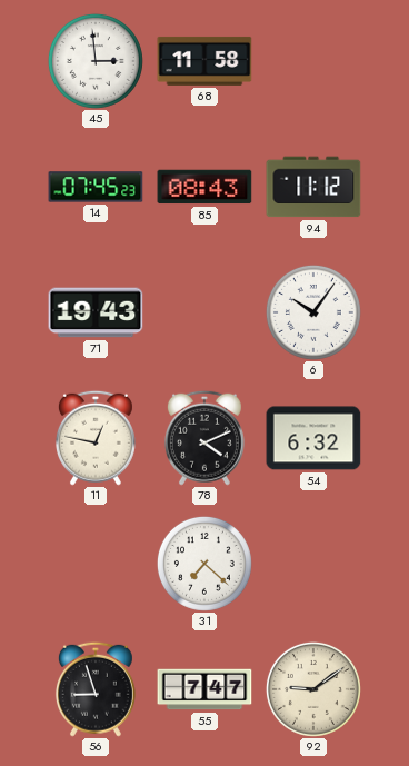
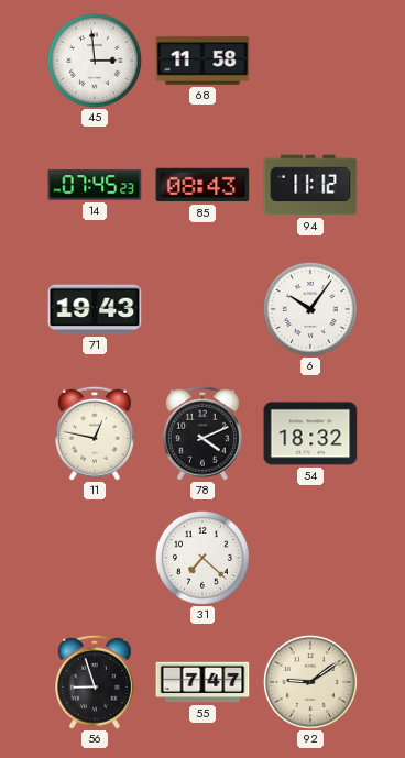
54: 6:32 -> 18:32 (310, 433)
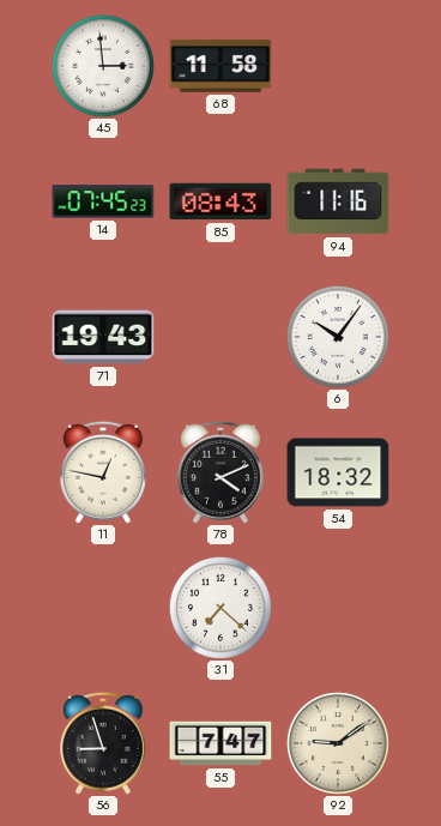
94: 11:12 -> 11:16 (338, 201)
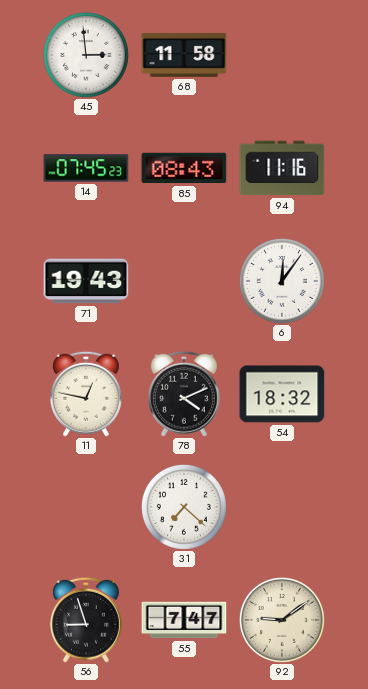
6: 10:06 -> 12:06 (282, 281)
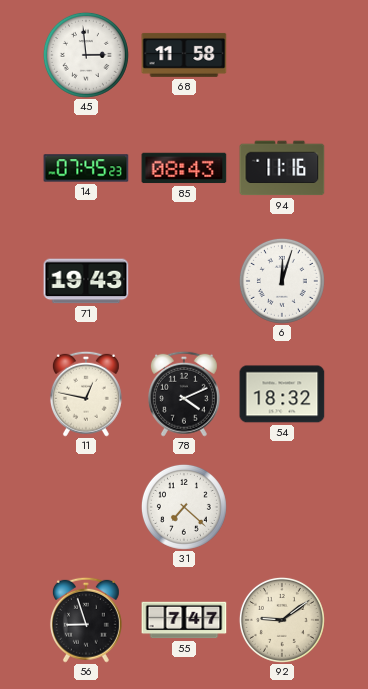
6: 12:06 -> 12:03 (282, 281)
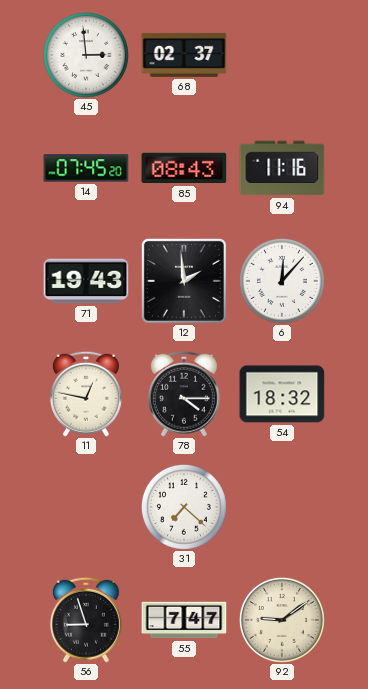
68: 11:58 -> 02:37 (184, 55)
14: 07:45:23 -> 07:45:20 (86, 168)
12: none -> 1:59 (184, 281)
6: 12:03 -> 12:07 (282, 281)
78: 4:11 -> 4:15 (184, 394)
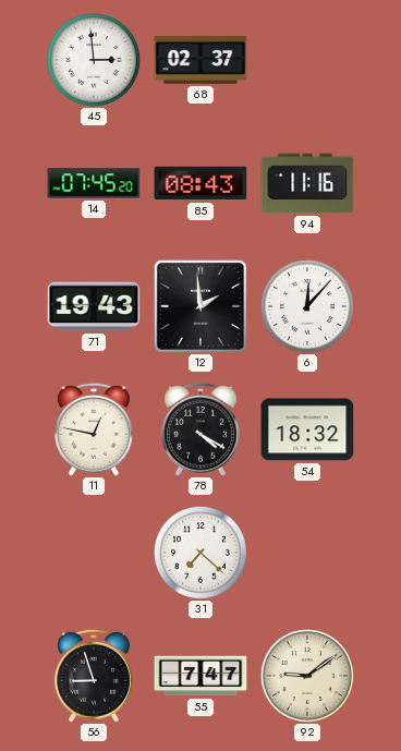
78: 4:15 -> 4:20 (200, 429)
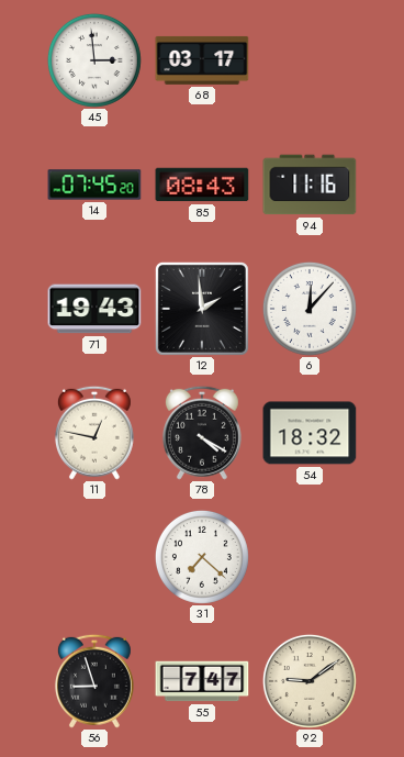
68: 02:37 -> 03:17 (202, 60)
